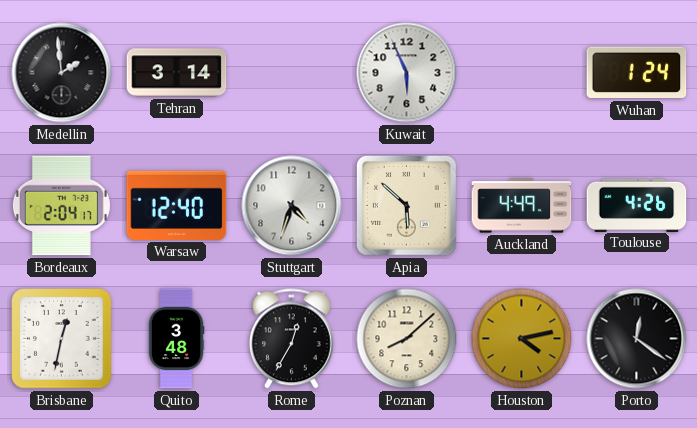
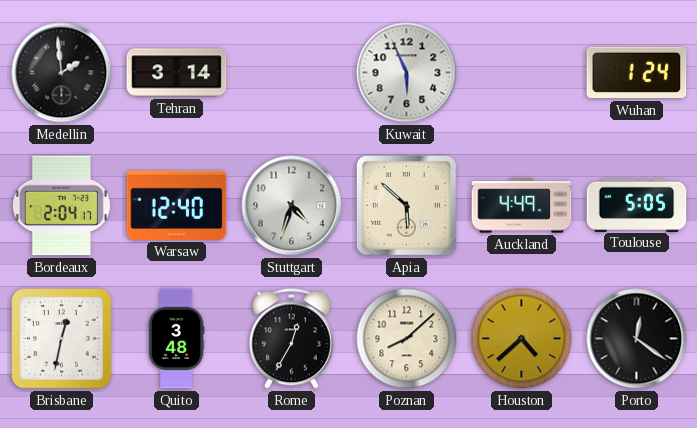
Toulouse: 4:26 -> 5:05 (637, 205)
Houston: 4:13 -> 4:38 (522, 339)
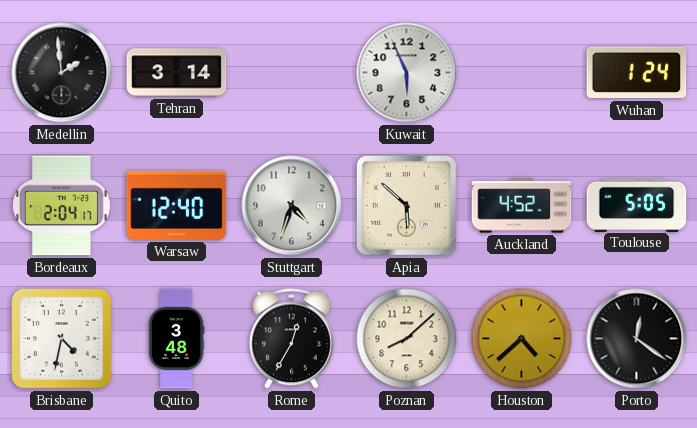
Auckland: 4:49 -> 4:52 (522, 206)
Brisbane: 12:32 -> 4:32 (62, 339)
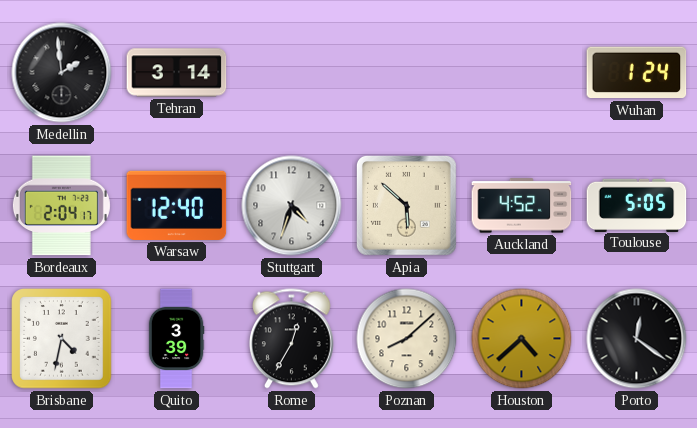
Kuwait: 5:56 -> none (407, 73)
Quito: 3:48 -> 3:39 (176, 339)
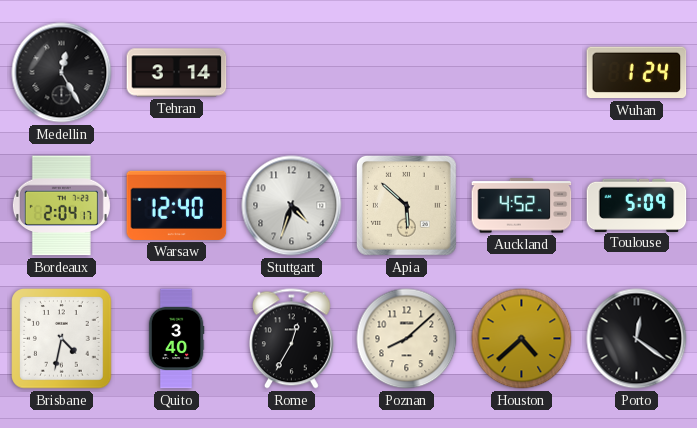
Medellin: 1:59 -> 12:25 (62, 73)
Toulouse: 5:05 -> 5:09 (637, 205)
Quito: 3:39 -> 3:40 (176, 339)
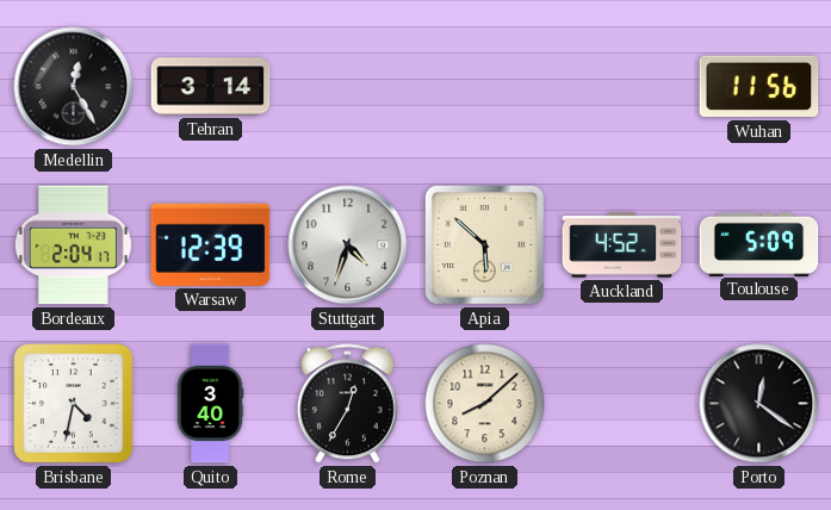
Wuhan: 1:24 -> 11:56 (759, 87)
Warsaw: 12:40 -> 12:39 (211, 244)
Houston: 4:38 -> none (522, 339)
